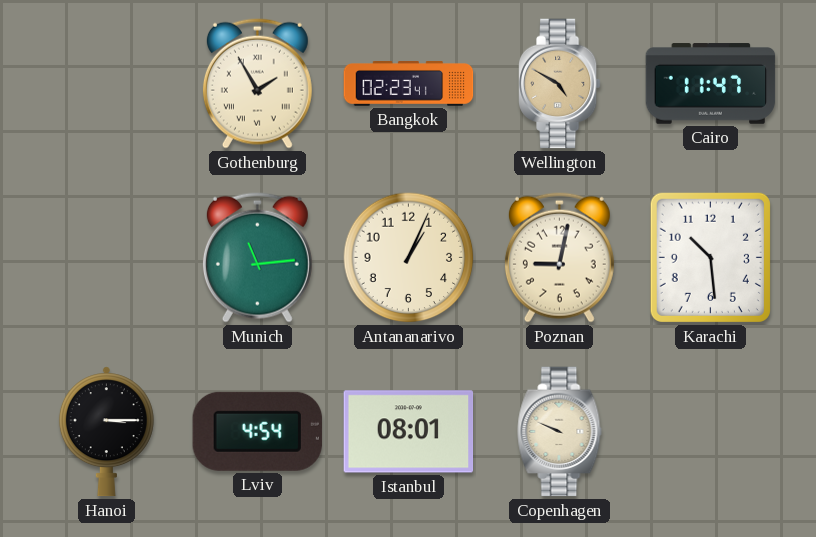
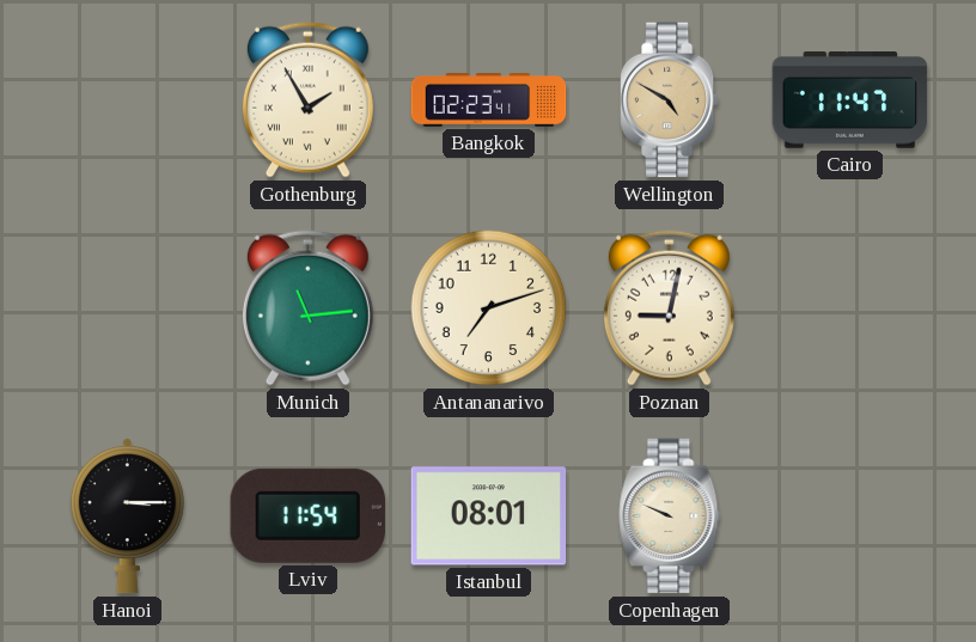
Antananarivo: 1:04 -> 7:12 (489, 308)
Karachi: 10:29 -> none (710, 257)
Lviv: 4:54 -> 11:54 (307, 515)
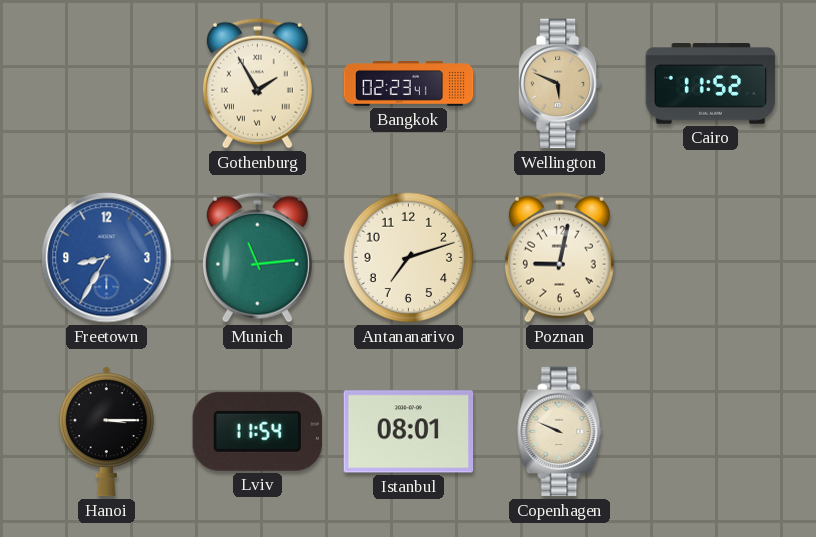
Wellington: 4:50 -> 5:49 (559, 84)
Cairo: 11:47 -> 11:52 (711, 84)
Freetown: none -> 8:35 (107, 258)
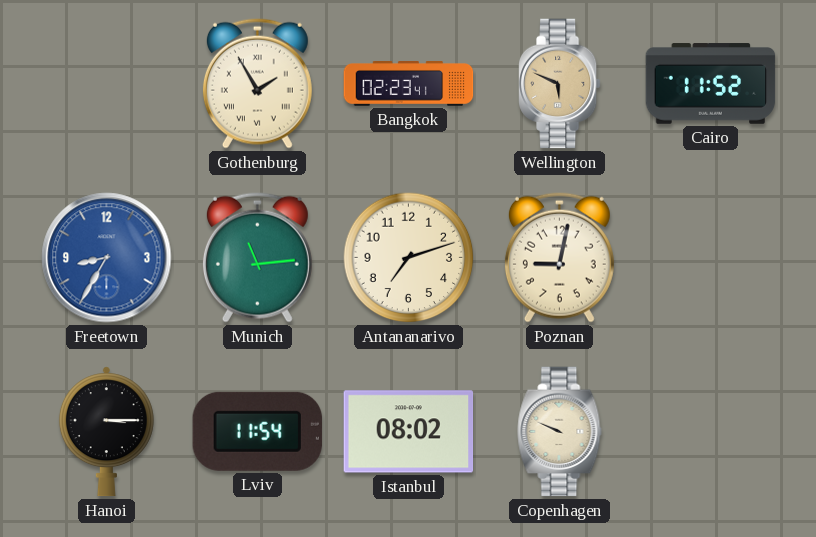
Istanbul: 08:01 -> 08:02 (409, 432)
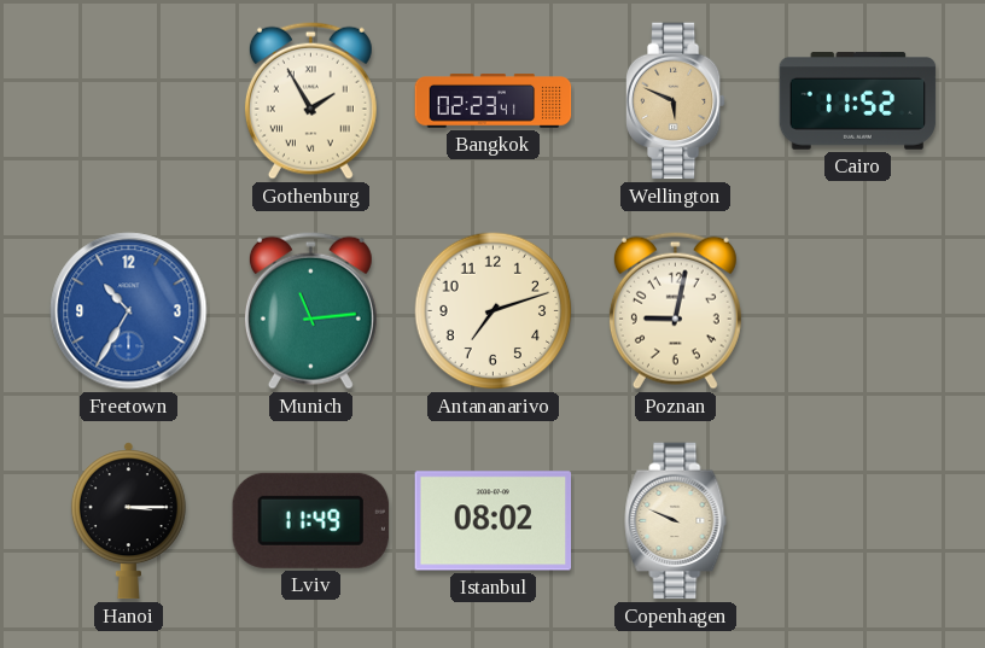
Freetown: 8:35 -> 10:35 (129, 311)
Lviv: 11:54 -> 11:49 (310, 520)
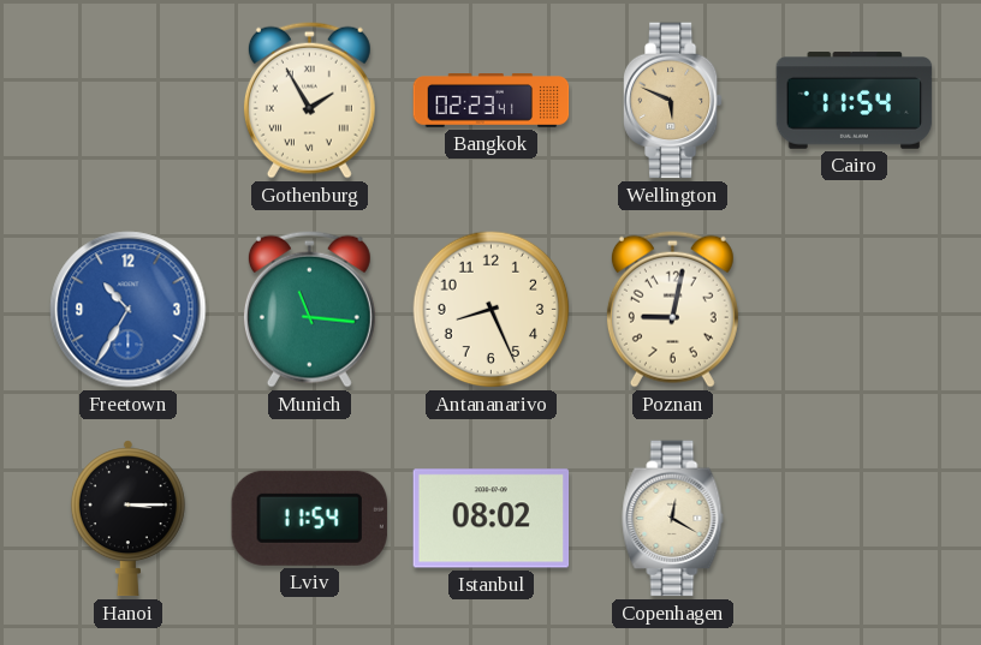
Cairo: 11:52 -> 11:54 (855, 101)
Munich: 11:14 -> 11:16 (309, 309)
Antananarivo: 7:12 -> 8:26 (492, 310)
Lviv: 11:49 -> 11:54 (309, 518)
Copenhagen: 9:49 -> 12:20 (673, 519)
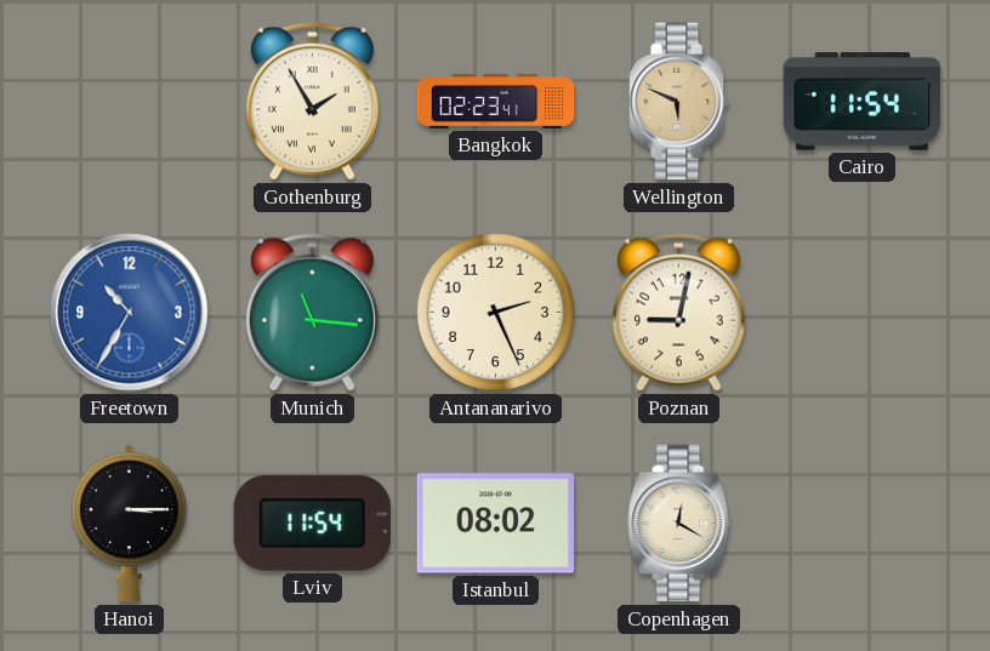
Antananarivo: 8:26 -> 2:26 (496, 313)
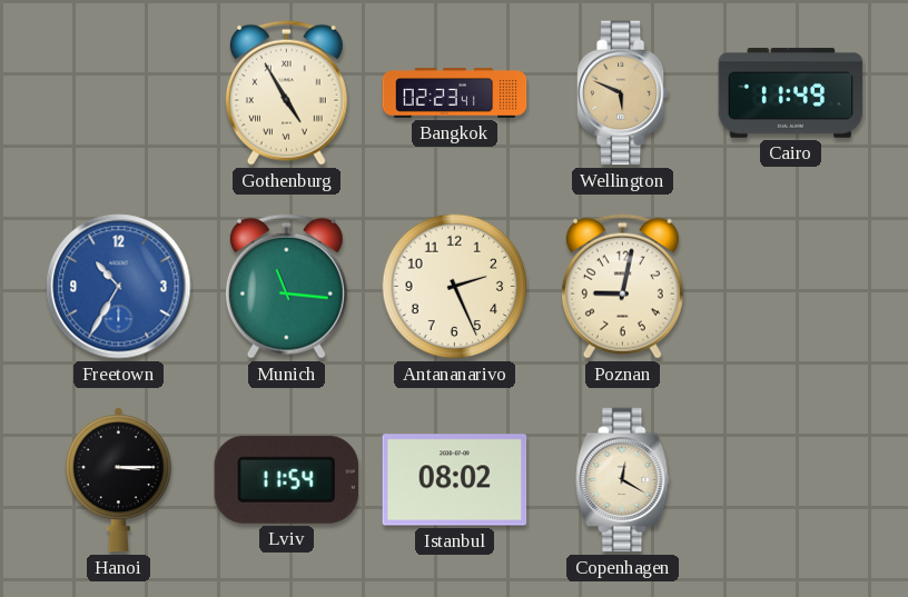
Gothenburg: 1:55 -> 4:55 (286, 92)
Cairo: 11:54 -> 11:49 (791, 93)
